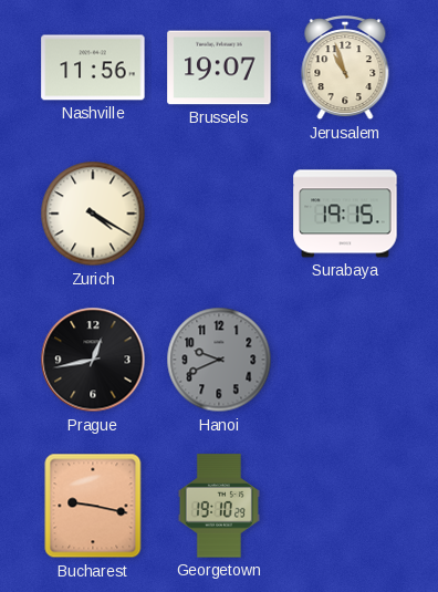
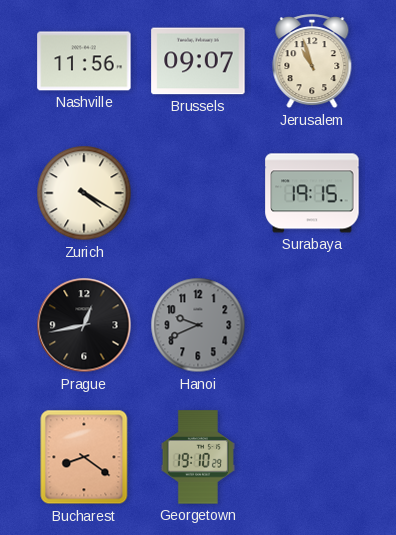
Brussels: 19:07 -> 09:07 (198, 61)
Bucharest: 9:17 -> 8:21 (84, 457)
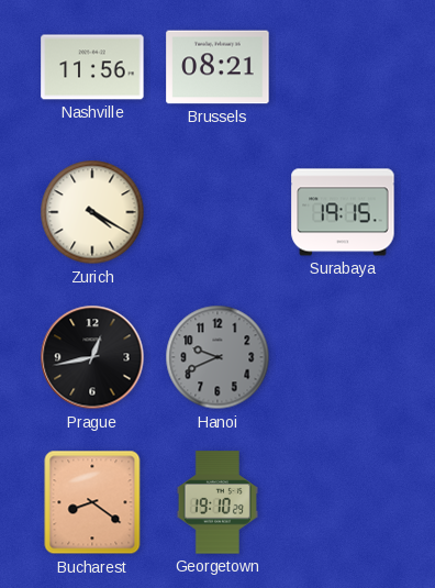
Brussels: 09:07 -> 08:21 (217, 67)
Jerusalem: 10:57 -> none (312, 62)
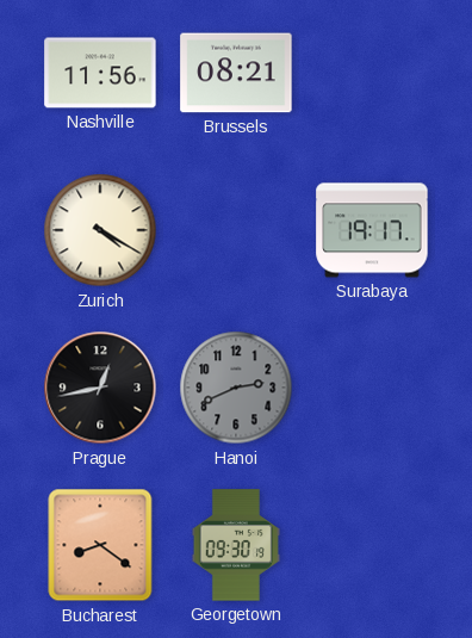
Surabaya: 19:15 -> 19:17 (372, 230)
Hanoi: 9:41 -> 2:41 (236, 388)
Georgetown: 19:10 -> 09:30 (236, 545)
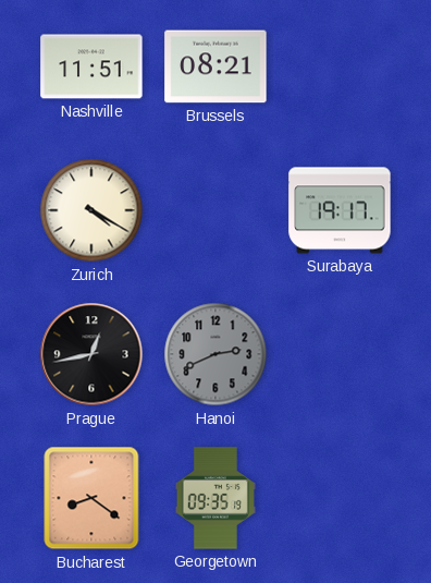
Nashville: 11:56 -> 11:51 (91, 66)
Georgetown: 09:30 -> 09:35 (215, 498)
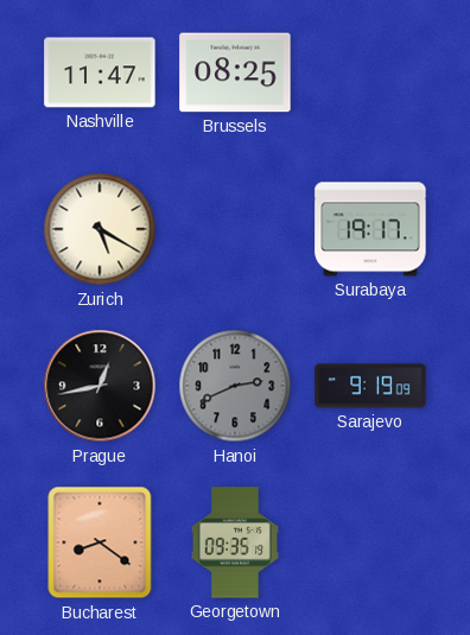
Nashville: 11:51 -> 11:47 (100, 72)
Brussels: 08:21 -> 08:25 (235, 72)
Zurich: 4:20 -> 5:20 (100, 229)
Sarajevo: none -> 9:19 (370, 386)
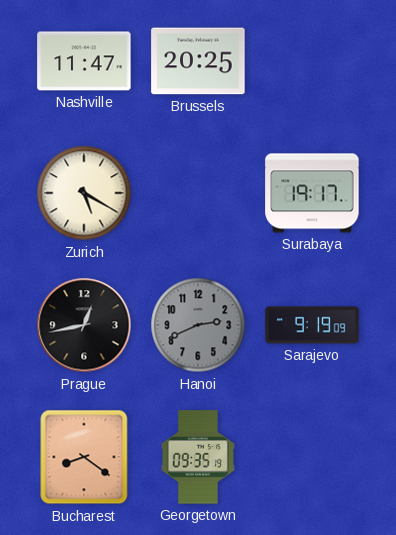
Brussels: 08:25 -> 20:25 (198, 61)
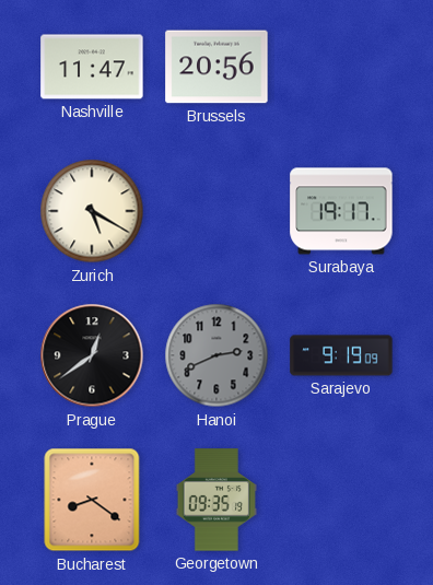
Brussels: 20:25 -> 20:56 (216, 67)
Prague: 12:43 -> 12:39 (92, 355)
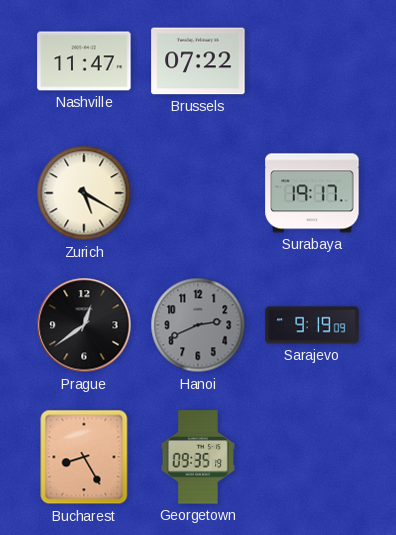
Brussels: 20:56 -> 07:22 (198, 61)
Bucharest: 8:21 -> 8:25 (84, 457)
